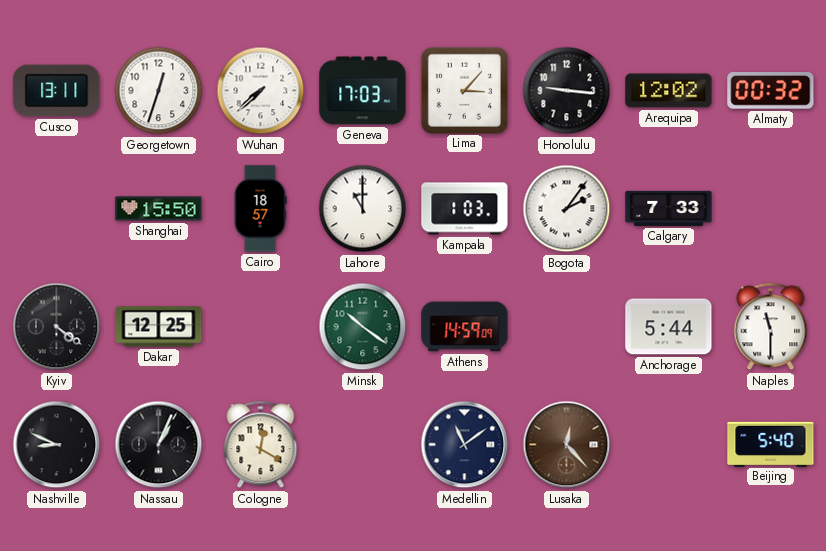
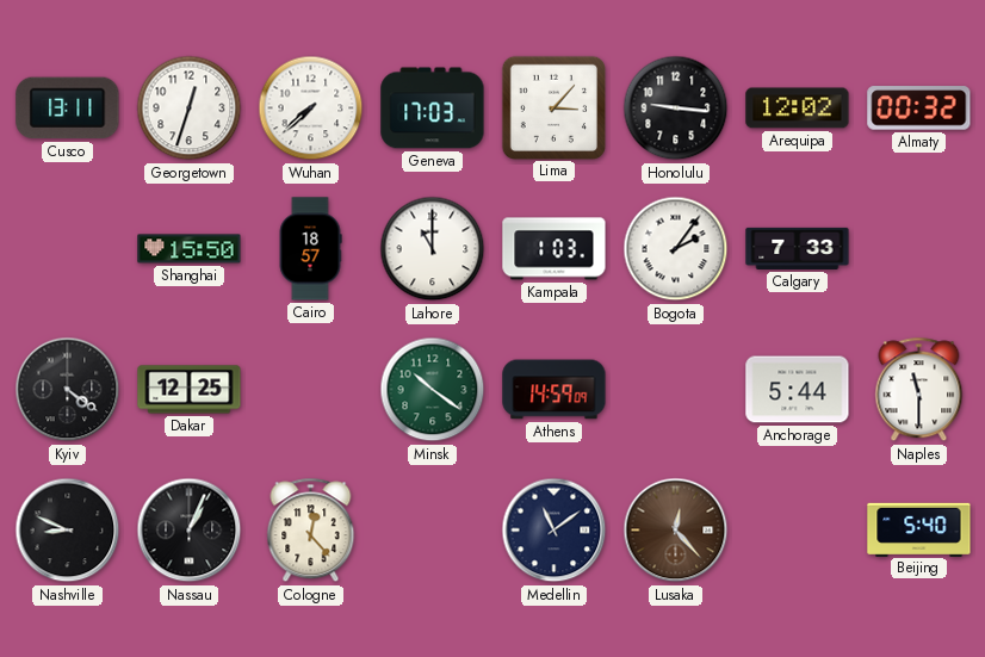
Cologne: 12:20 -> 12:23 (311, 531)
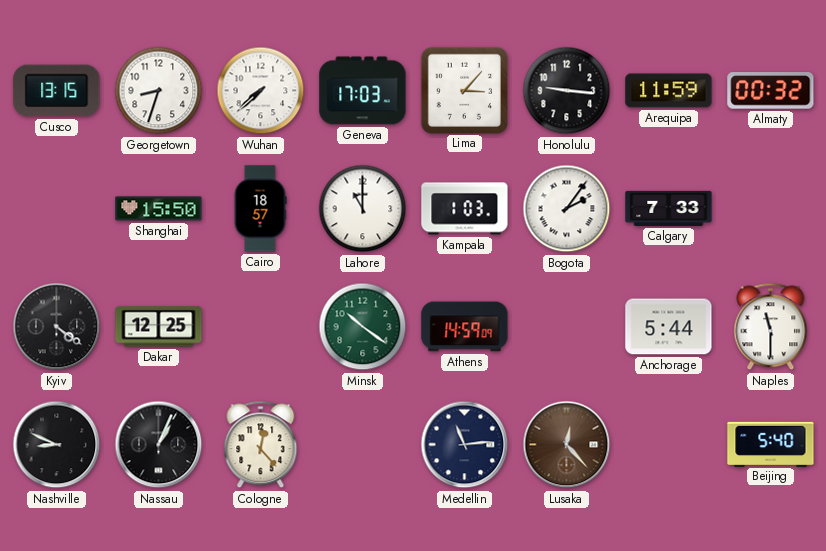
Cusco: 13:11 -> 13:15 (57, 91)
Georgetown: 12:33 -> 8:33 (159, 91)
Arequipa: 12:02 -> 11:59 (669, 91)
Medellin: 11:09 -> 11:14 (465, 445)
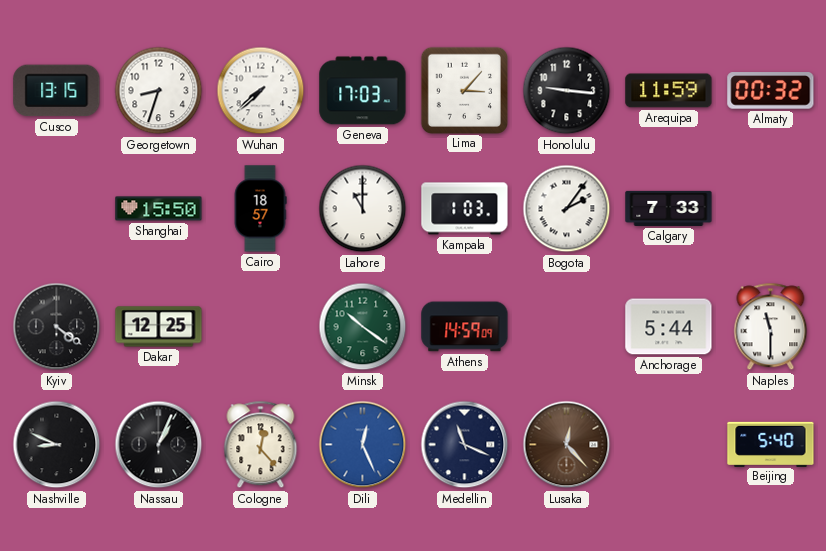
Dili: none -> 12:26 (363, 445)
Medellin: 11:14 -> 11:19 (465, 445)
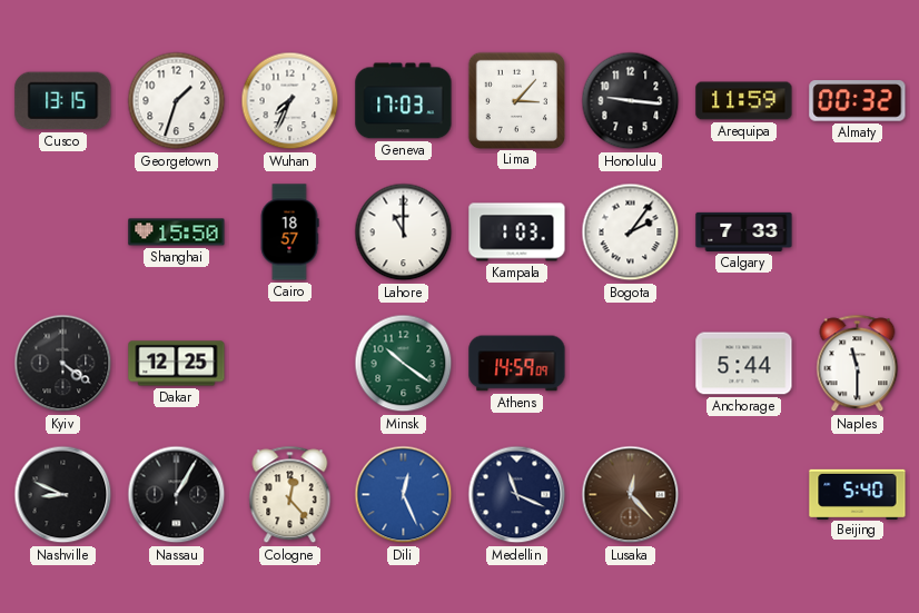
Georgetown: 8:33 -> 1:33 (177, 101)
Wuhan: 7:38 -> 7:34 (290, 101)
Nassau: 1:04 -> 1:05 (177, 495)
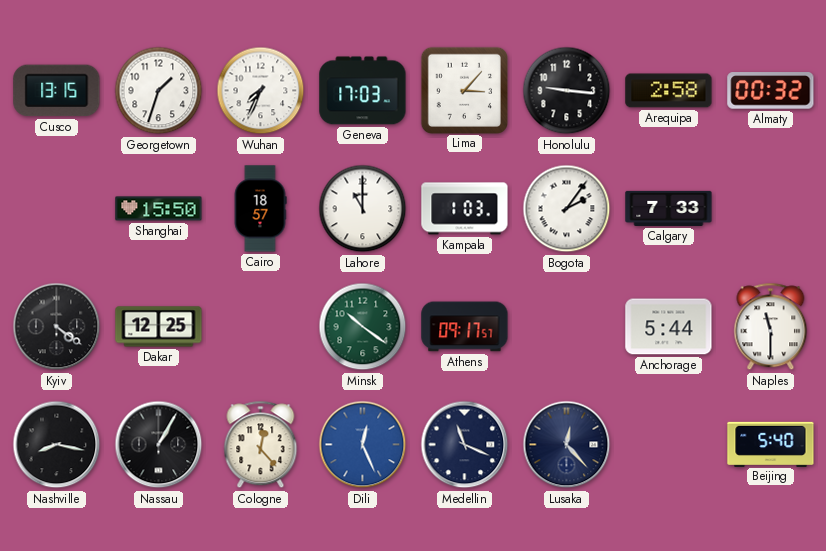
Arequipa: 11:59 -> 2:58 (669, 91)
Athens: 14:59 -> 09:17 (465, 327)
Nashville: 8:49 -> 8:17 (57, 445)
Lusaka dial: brown -> navy (567, 445)
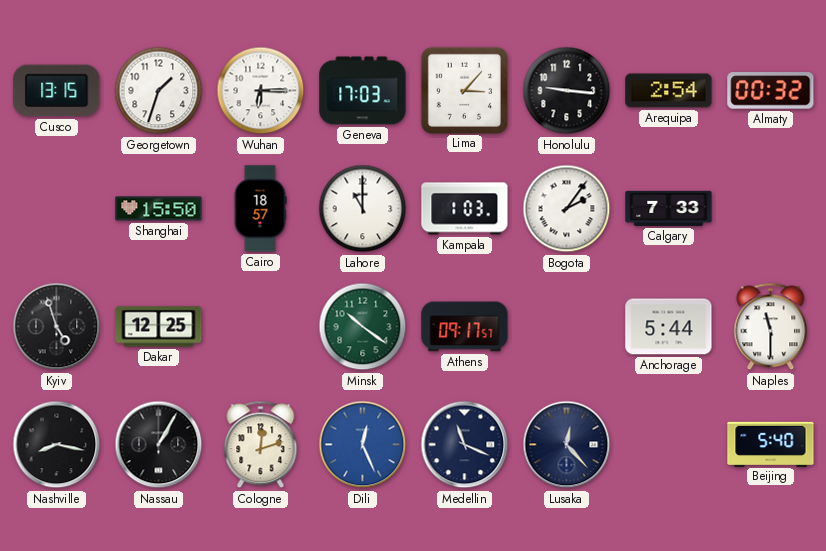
Wuhan: 7:34 -> 6:15 (261, 91)
Arequipa: 2:58 -> 2:54 (669, 91)
Kyiv: 4:21 -> 4:57 (57, 327)
Cologne: 12:23 -> 12:12 (261, 445)
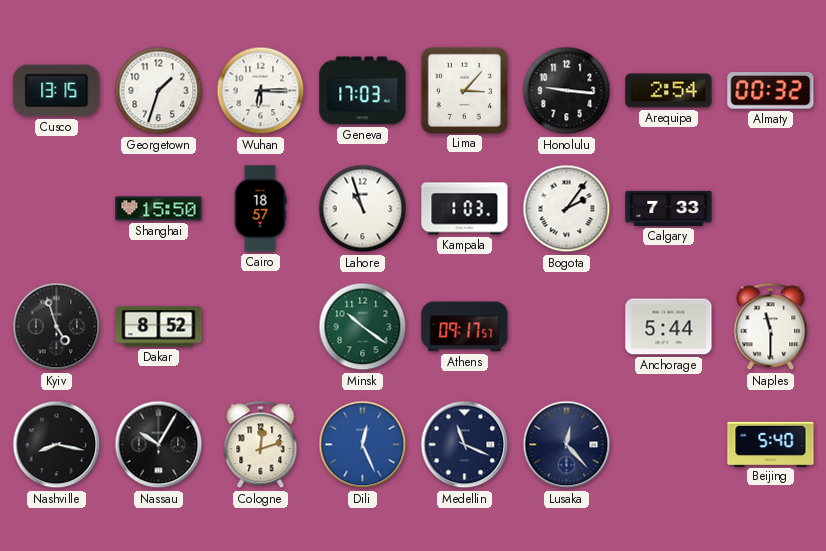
Lahore: 11:00 -> 10:57 (363, 209)
Dakar: 12:25 -> 8:52 (159, 327)
Nassau: 1:05 -> 10:05 (159, 445)
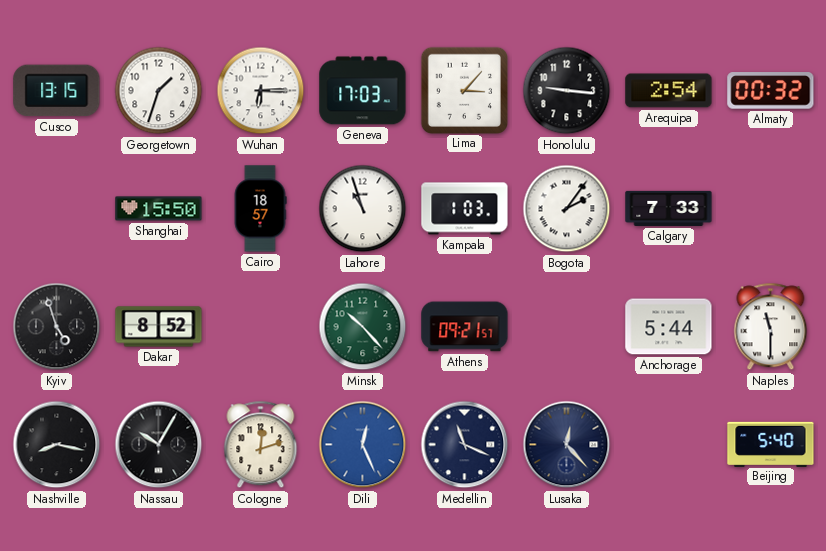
Minsk: 10:21 -> 10:23 (363, 327)
Athens: 09:17 -> 09:21 (465, 327)
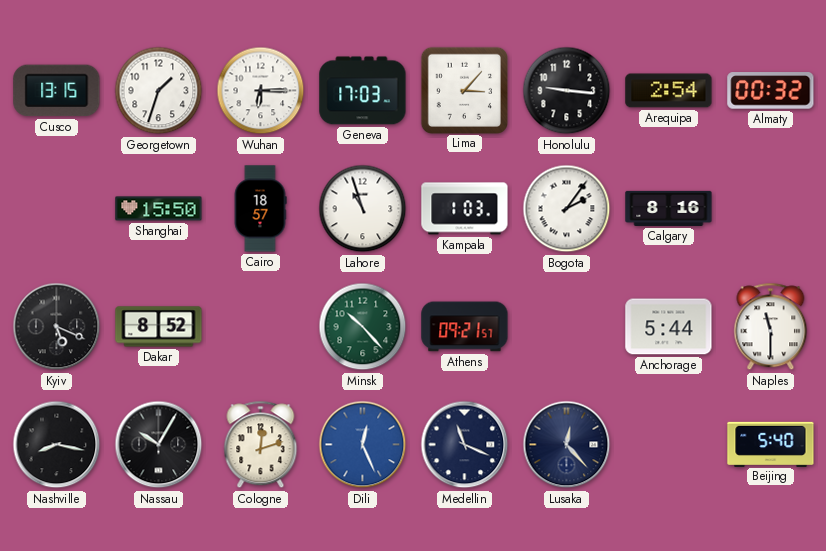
Calgary: 7:33 -> 8:16 (669, 208)
Kyiv: 4:57 -> 5:19 (57, 327)
